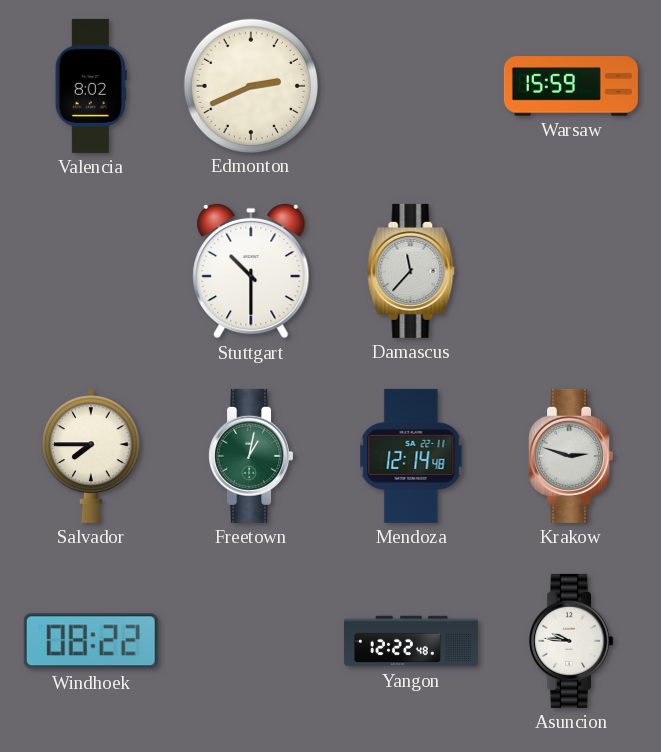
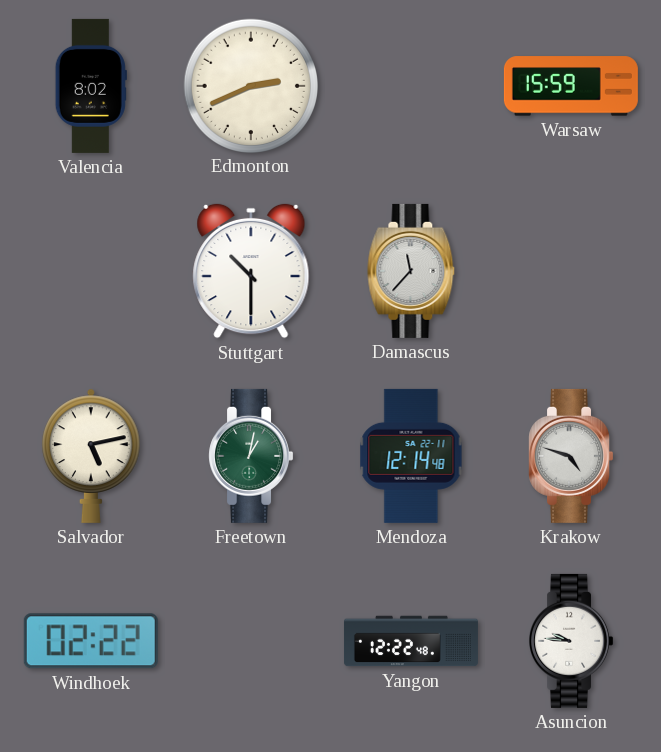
Salvador: 7:45 -> 5:13 (91, 456)
Krakow: 2:48 -> 4:48 (571, 456)
Windhoek: 08:22 -> 02:22 (91, 641)
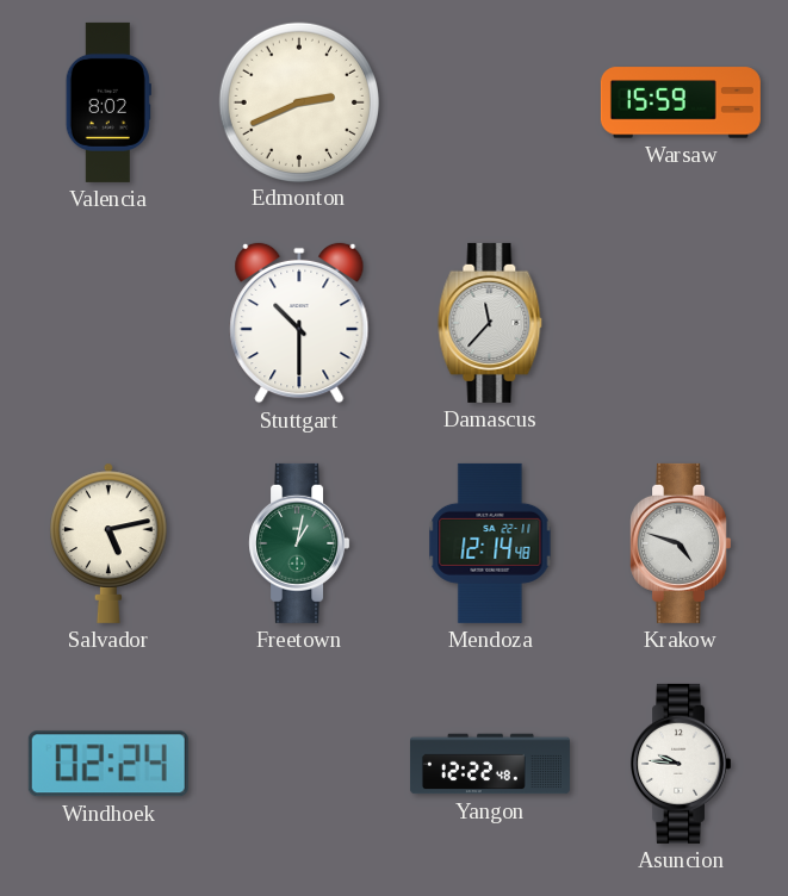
Windhoek: 02:22 -> 02:24 (108, 764)
